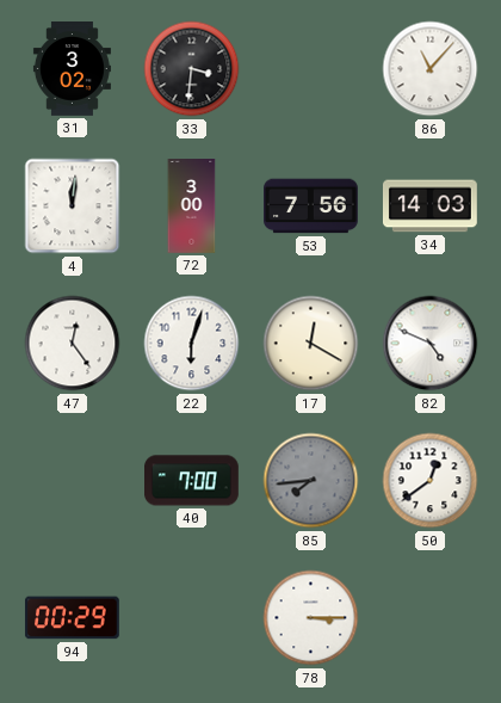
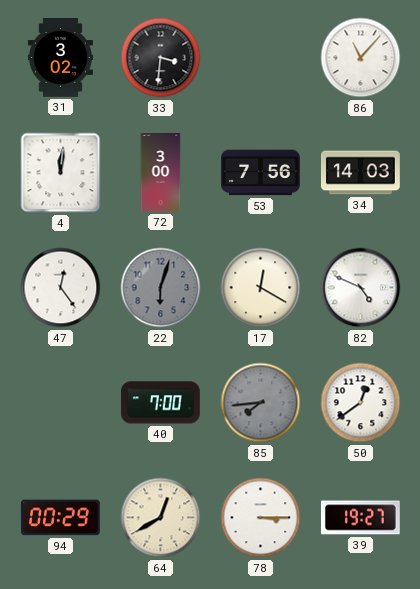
22 dial: white -> grey (161, 288)
64: none -> 12:40 (161, 518)
39: none -> 19:27 (360, 518)
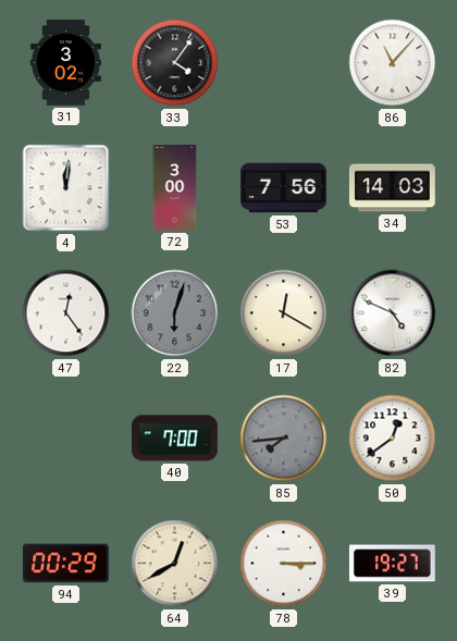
33: 3:31 -> 4:06 (175, 63)
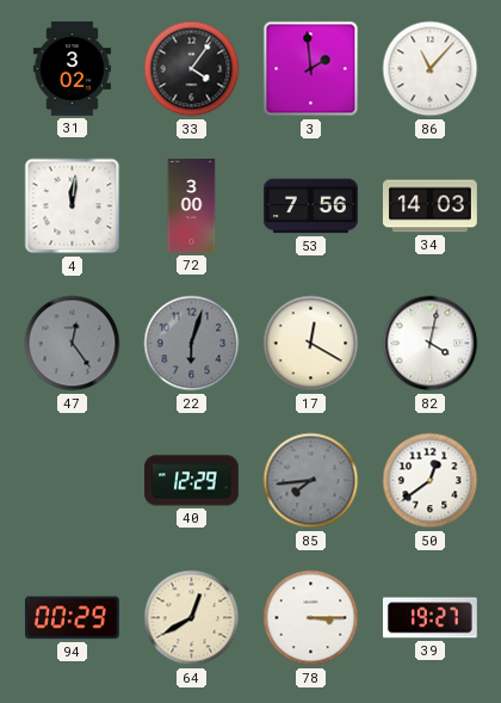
3: none -> 1:59 (311, 69)
47 dial: white -> grey (73, 344)
82: 4:49 -> 4:02 (431, 344)
40: 7:00 -> 12:29 (192, 481)
